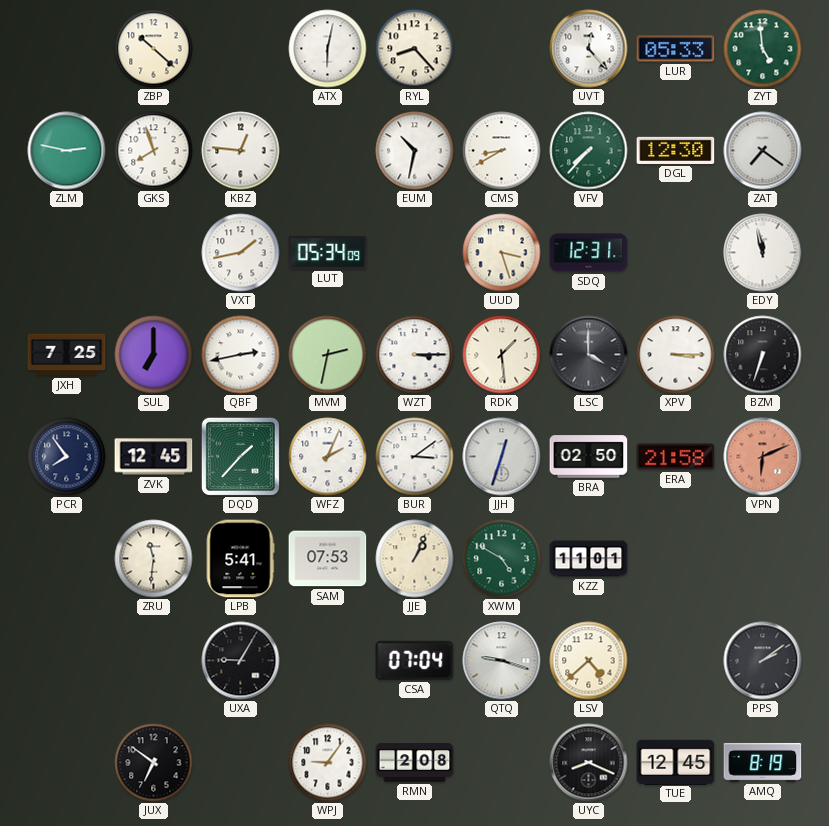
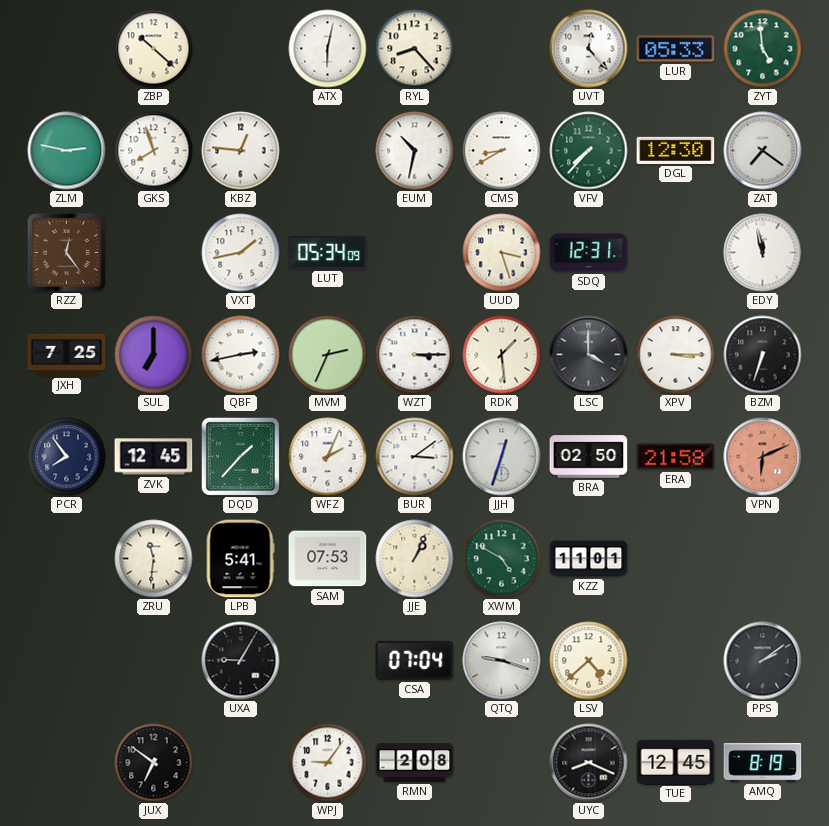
RZZ: none -> 12:24 (66, 252)
MVM: 2:32 -> 2:34 (328, 355)
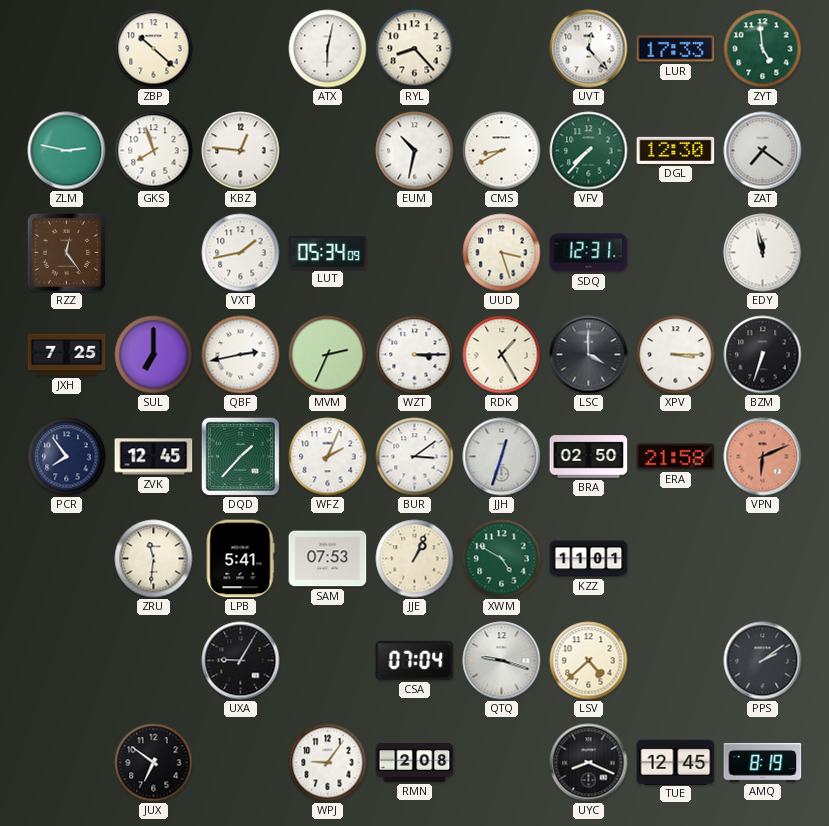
LUR: 05:33 -> 17:33 (676, 49)
RDK: 1:29 -> 1:25 (502, 355)
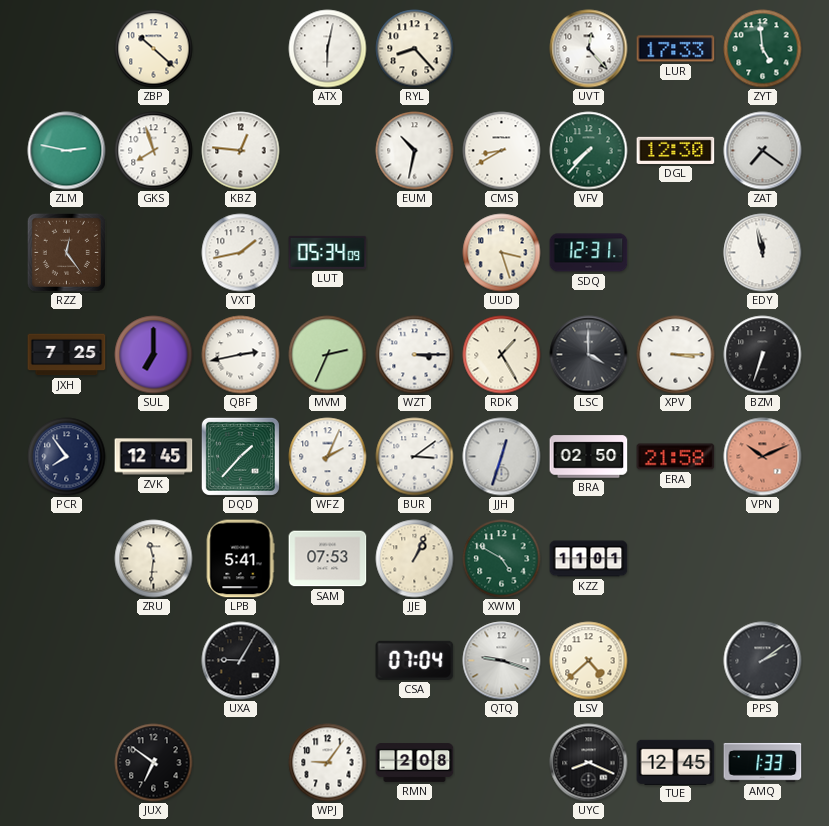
VPN: 6:11 -> 10:11 (763, 457)
AMQ: 8:19 -> 1:33 (763, 762)
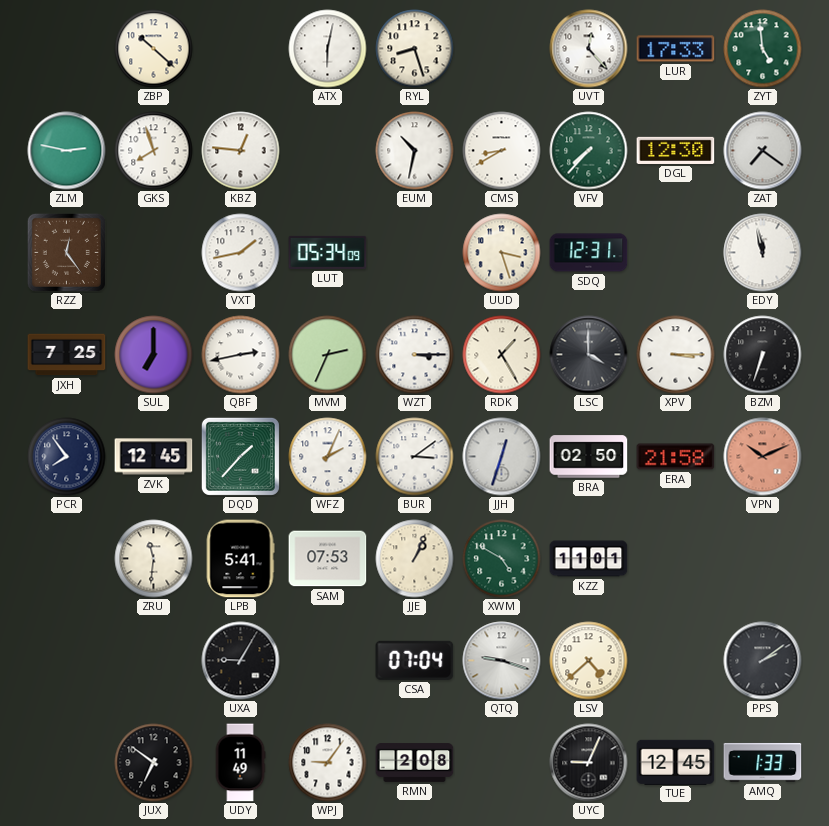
RYL: 8:23 -> 8:27 (415, 49)
UDY: none -> 11:49 (240, 763)
UYC: 8:19 -> 9:04 (589, 763)
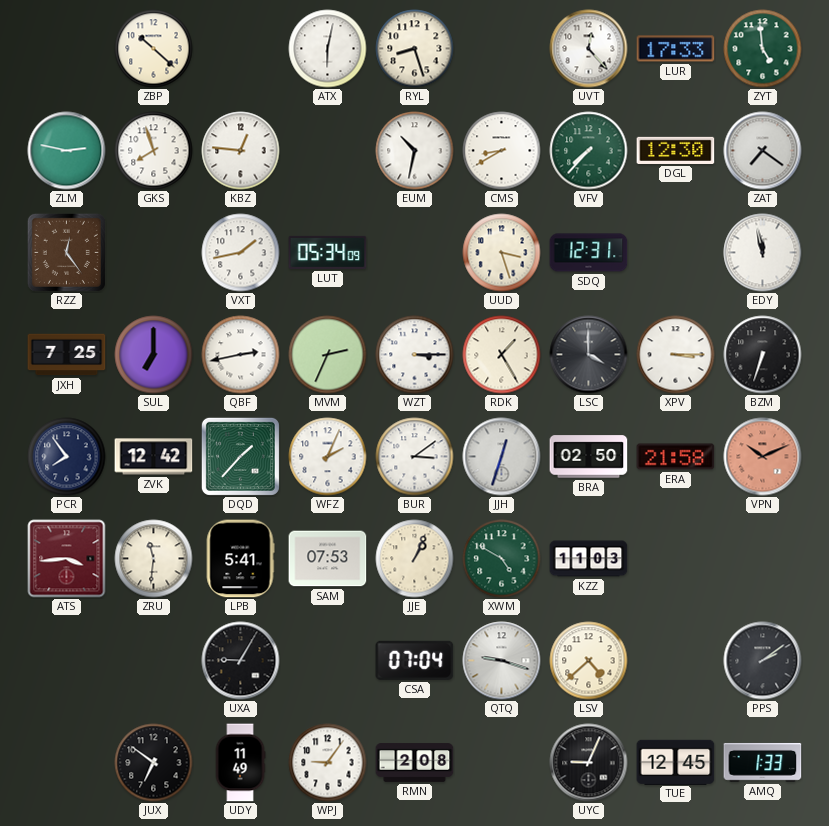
ZVK: 12:45 -> 12:42 (154, 457)
ATS: none -> 3:44 (67, 559)
KZZ: 11:01 -> 11:03 (589, 559)
